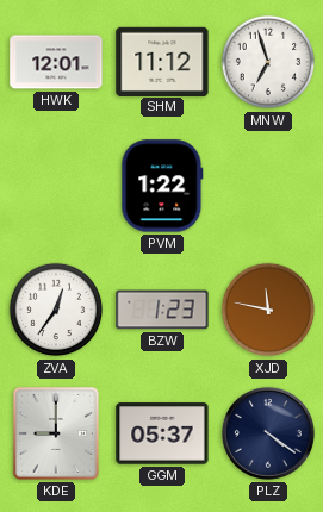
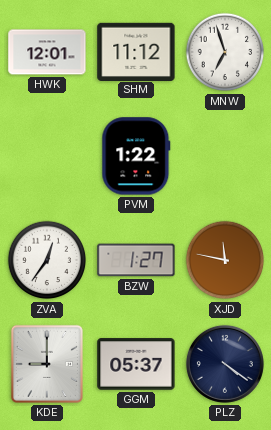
BZW: 1:23 -> 1:27 (136, 260)
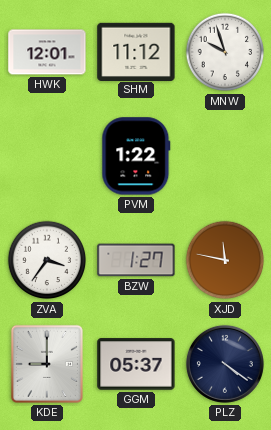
MNW: 6:57 -> 9:57 (225, 52)
ZVA: 12:36 -> 3:36 (47, 260)
